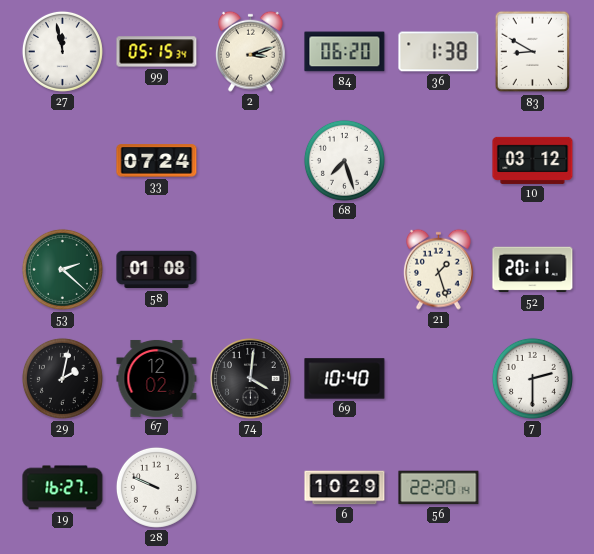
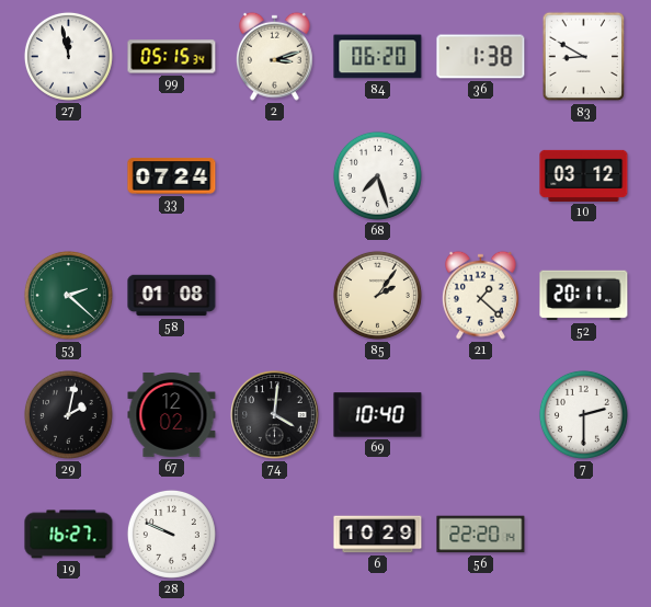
85: none -> 2:06 (377, 295)
21: 1:27 -> 1:22 (481, 295)
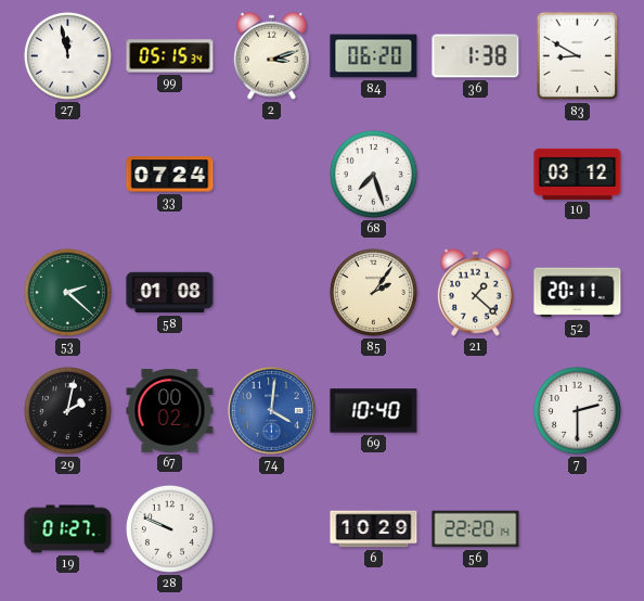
67: 12:02 -> 00:02 (170, 410)
74 dial: black -> blue (272, 411)
19: 16:27 -> 01:27 (68, 529)
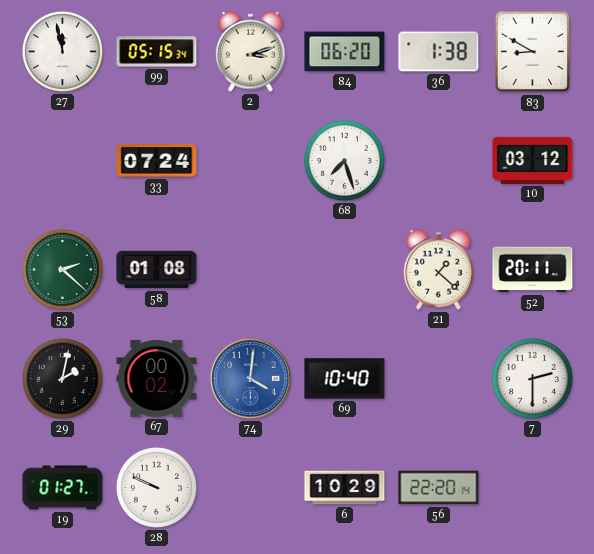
85: 2:06 -> none (373, 292)
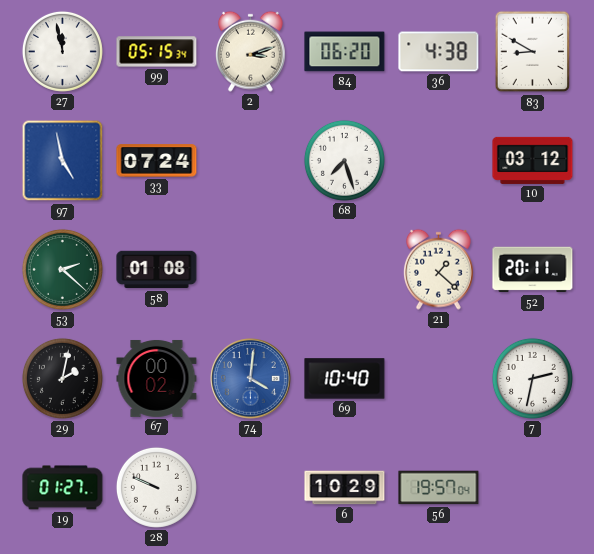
36: 1:38 -> 4:38 (439, 52)
97: none -> 4:58 (63, 161)
7: 2:30 -> 2:32 (532, 378)
56: 22:20 -> 19:57 (439, 488)
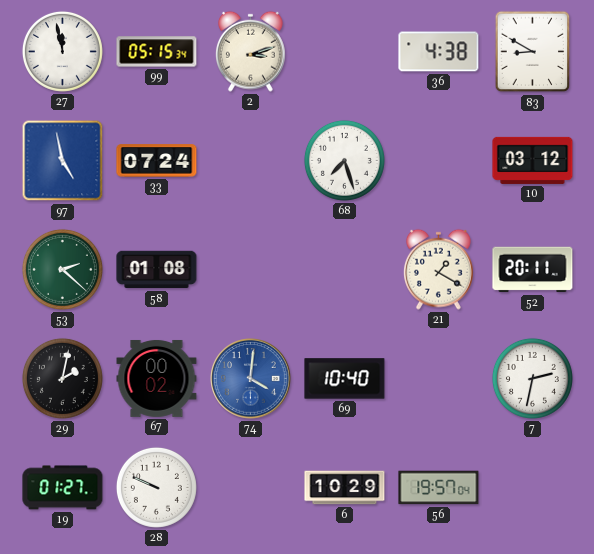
84: 06:20 -> none (345, 52)
21: 1:22 -> 1:20 (439, 269)
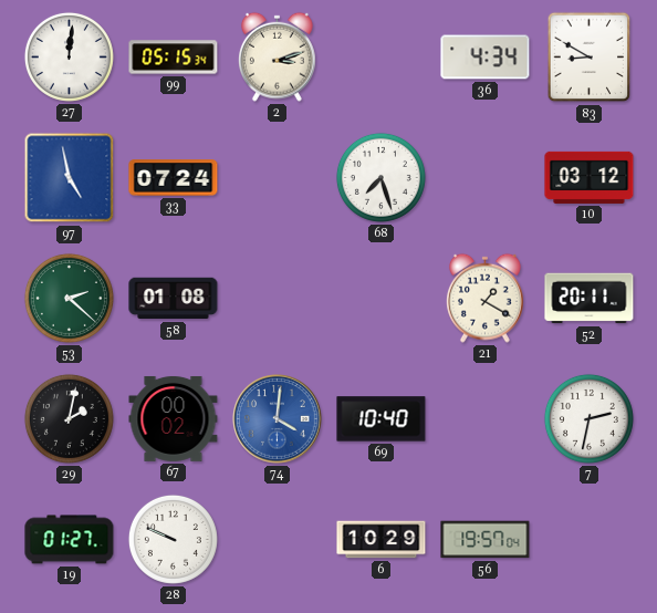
27: 11:58 -> 12:01 (69, 56)
36: 4:38 -> 4:34 (486, 58)
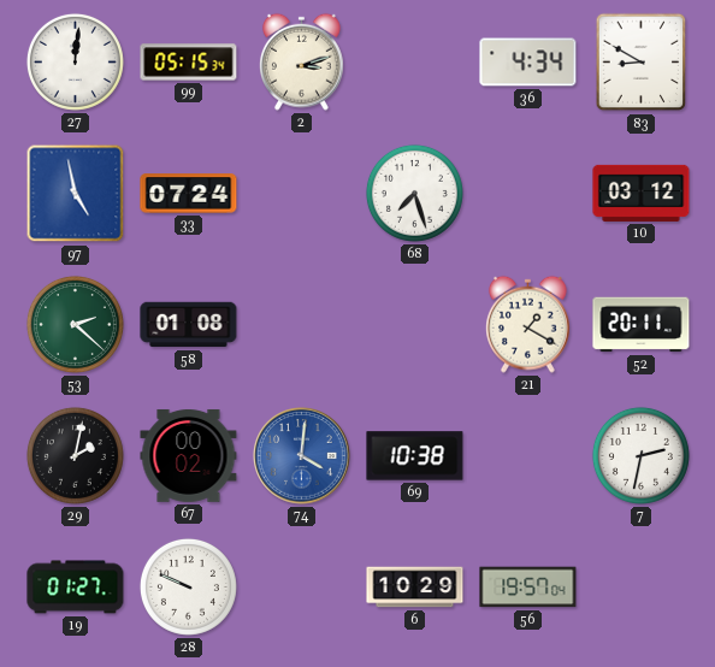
69: 10:40 -> 10:38 (415, 456)
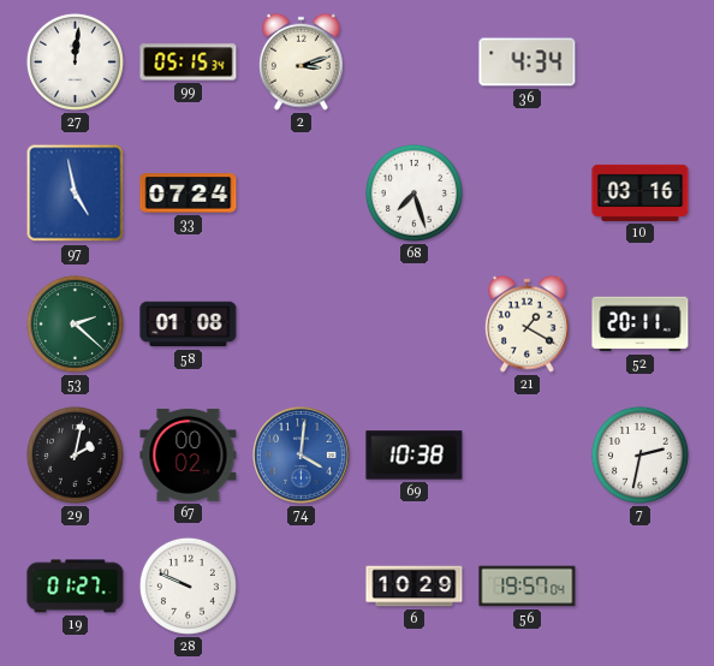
83: 8:50 -> none (642, 63)
10: 03:12 -> 03:16 (641, 192)
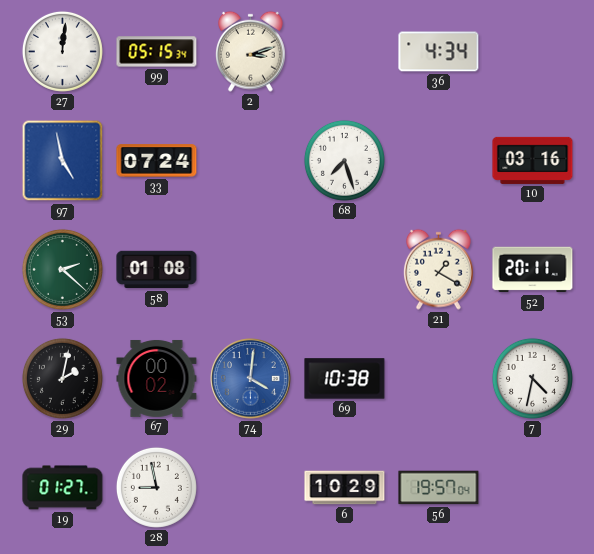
7: 2:32 -> 4:32 (532, 378)
28: 9:49 -> 8:58 (156, 487)
